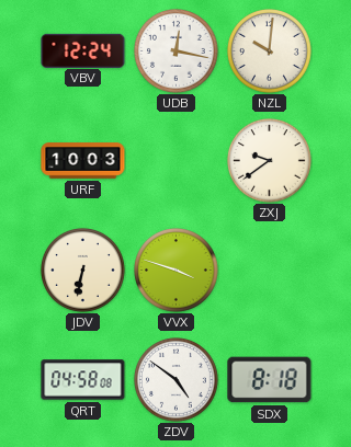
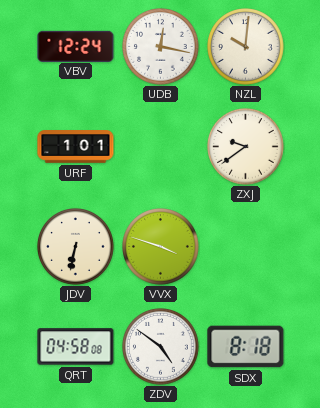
URF: 10:03 -> 1:01 (76, 147)
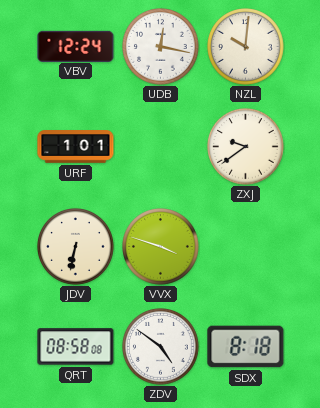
QRT: 04:58 -> 08:58 (76, 347)
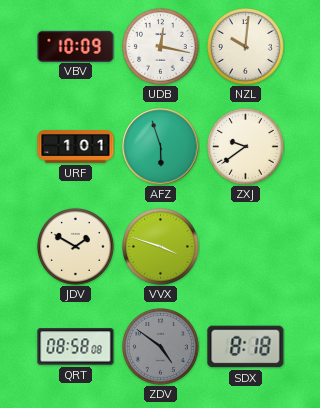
VBV: 12:24 -> 10:09 (76, 46)
AFZ: none -> 5:57 (161, 147)
JDV: 6:32 -> 1:50 (76, 247)
ZDV dial: white -> grey (161, 347)
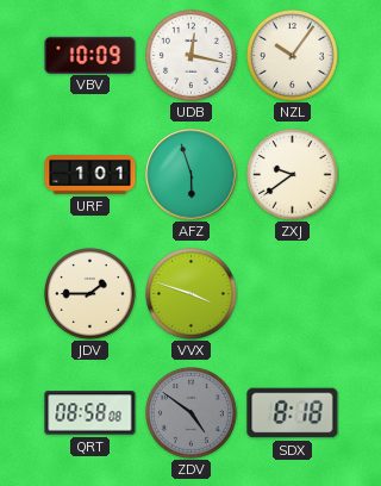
NZL: 10:01 -> 10:06 (293, 56)
JDV: 1:50 -> 1:45 (90, 294)
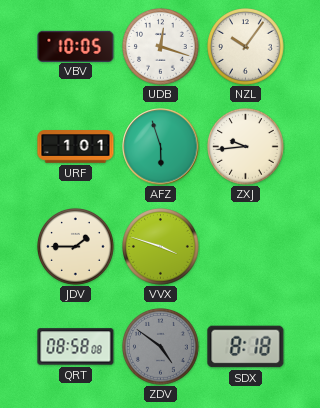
VBV: 10:09 -> 10:05 (76, 46)
UDB: 12:17 -> 12:18 (161, 47)
ZXJ: 9:39 -> 9:44 (246, 147)
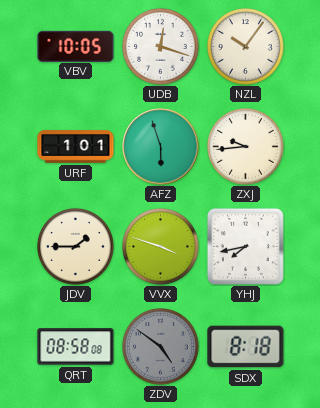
YHJ: none -> 7:43 (245, 246)
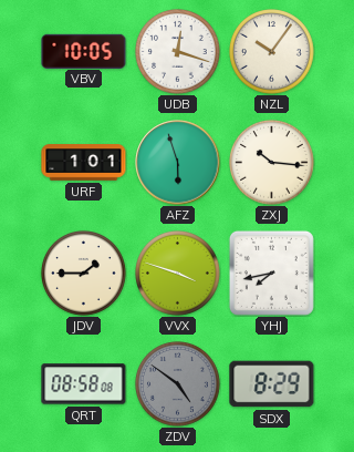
ZXJ: 9:44 -> 10:16 (272, 163)
SDX: 8:18 -> 8:29 (272, 384)
